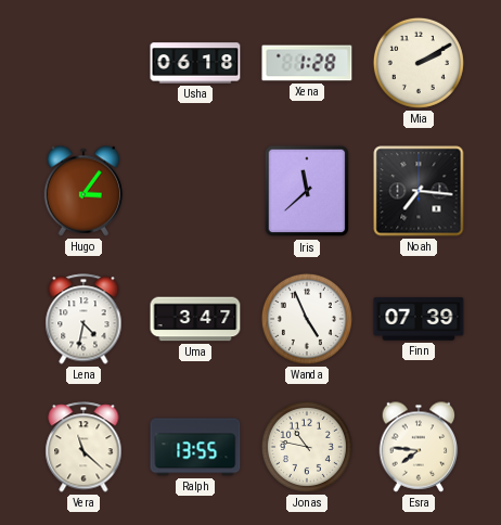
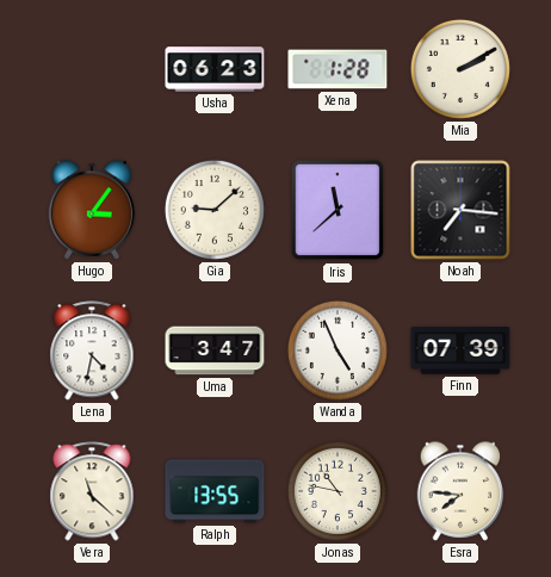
Usha: 06:18 -> 06:23 (215, 69)
Gia: none -> 9:08 (215, 210)
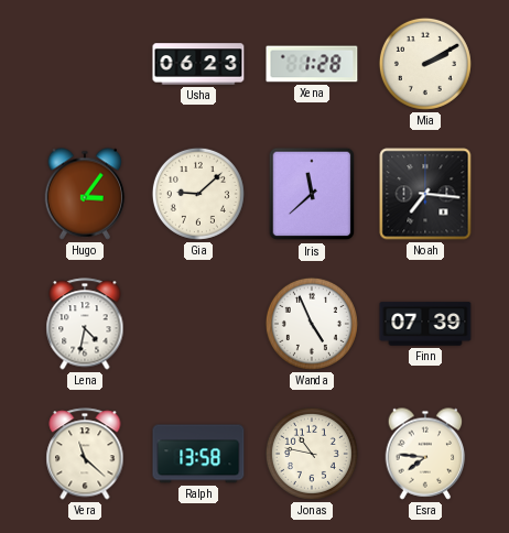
Uma: 3:47 -> none (215, 350)
Ralph: 13:55 -> 13:58 (198, 454)
